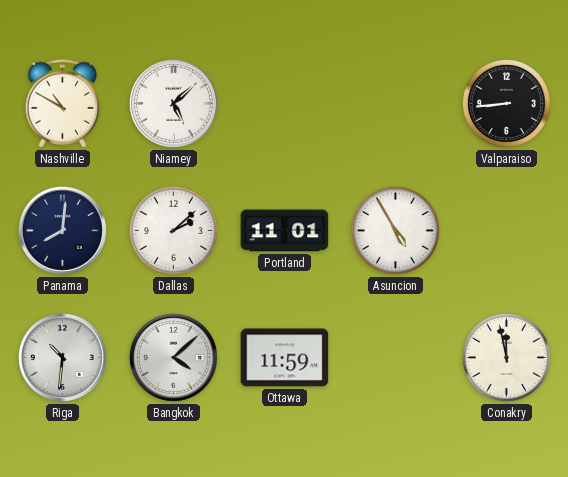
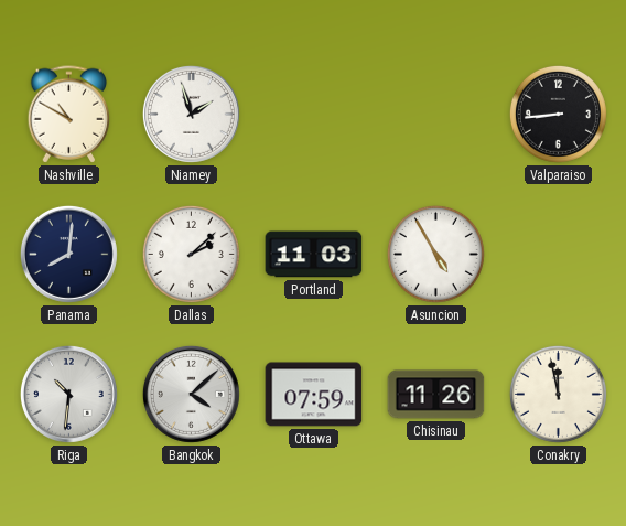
Niamey: 5:08 -> 1:57 (191, 114)
Portland: 11:01 -> 11:03 (314, 255)
Ottawa: 11:59 -> 07:59 (314, 395)
Chisinau: none -> 11:26 (436, 395)
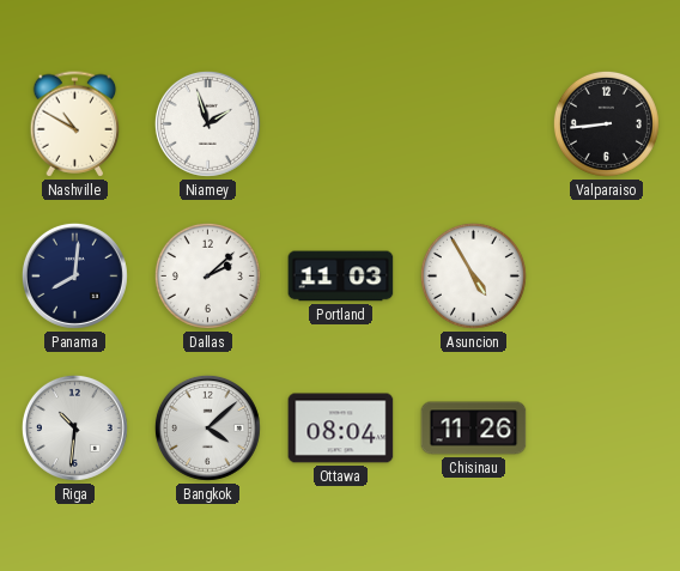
Ottawa: 07:59 -> 08:04 (341, 429)
Conakry: 11:58 -> none (558, 394)
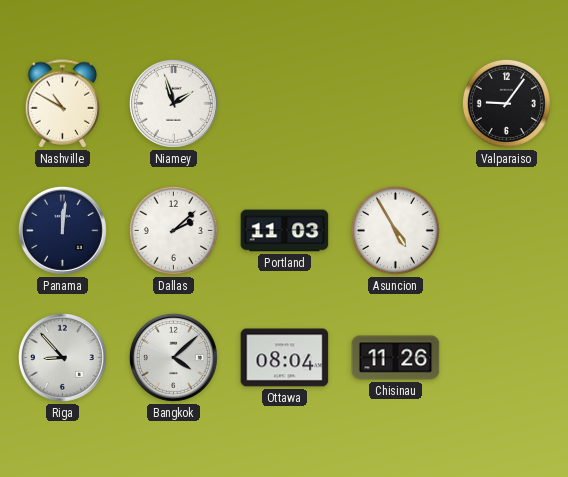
Valparaiso: 8:44 -> 9:06 (506, 103)
Panama: 8:01 -> 12:01 (62, 230)
Riga: 10:31 -> 8:53 (62, 357)
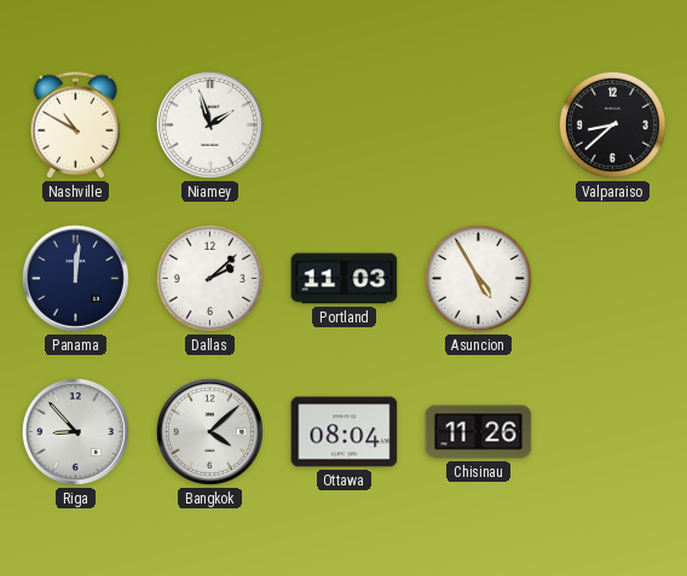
Valparaiso: 9:06 -> 8:38 (612, 124)
